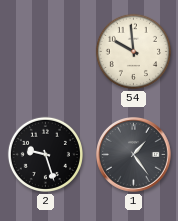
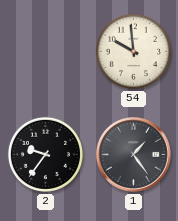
2: 9:27 -> 9:36 (45, 154)
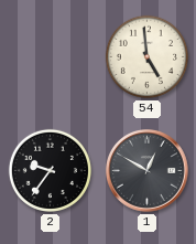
54: 9:59 -> 4:59 (146, 56)
1: 1:24 -> 12:50 (148, 171)
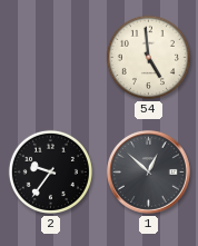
1: 12:50 -> 12:52 (149, 173)
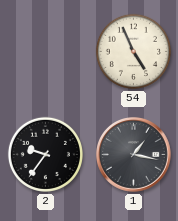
54: 4:59 -> 4:56 (133, 51)
1: 12:52 -> 1:17 (134, 155)
